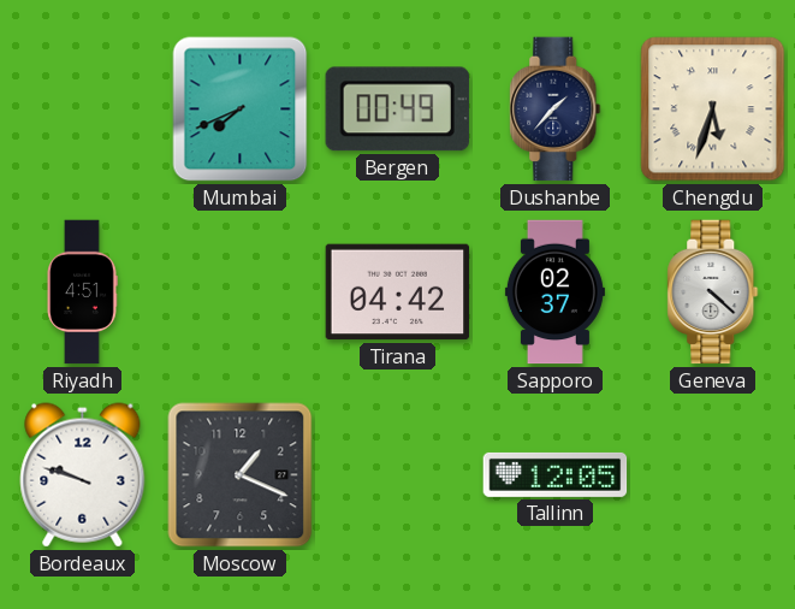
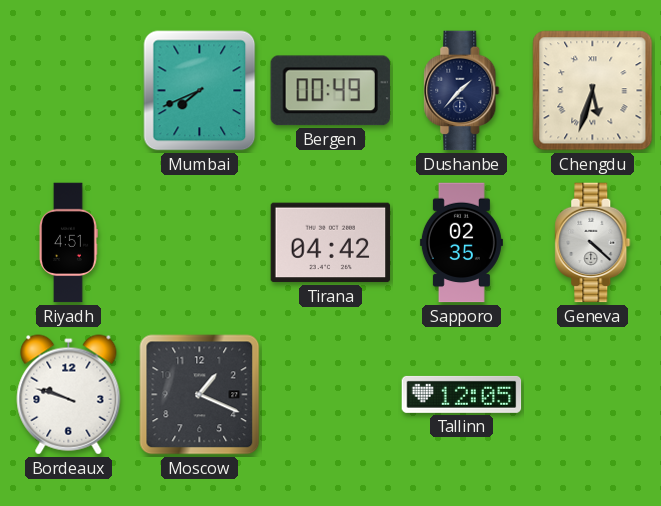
Sapporo: 02:37 -> 02:35 (461, 243)
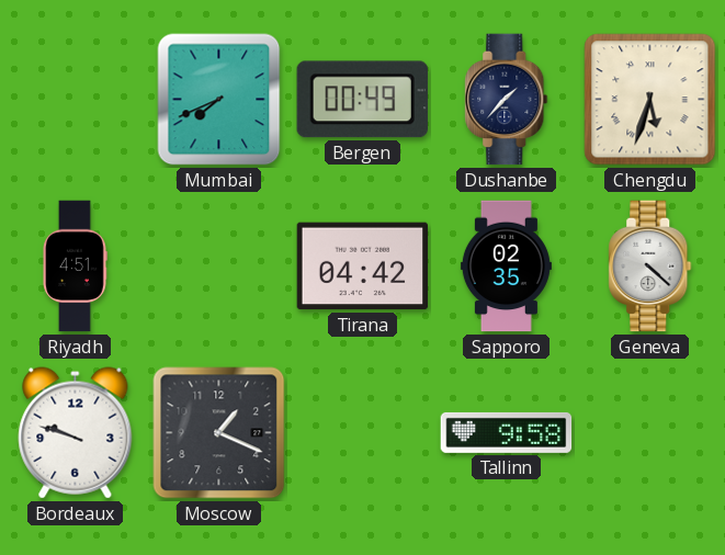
Tallinn: 12:05 -> 9:58 (507, 432)
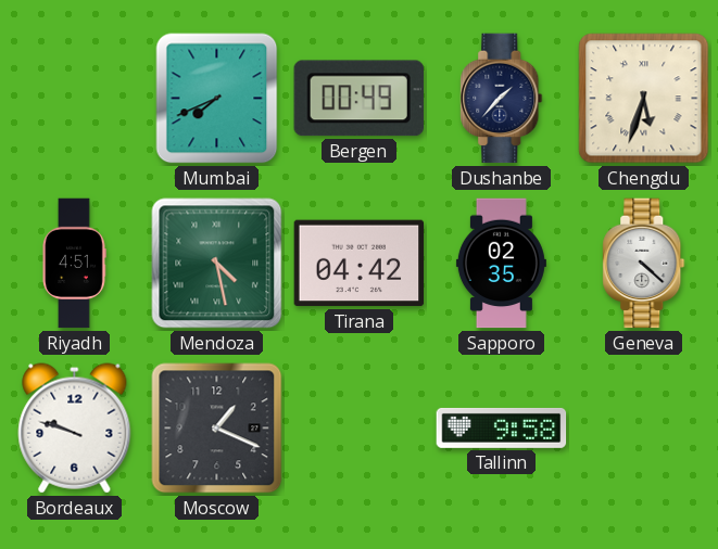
Mendoza: none -> 4:28 (217, 264)
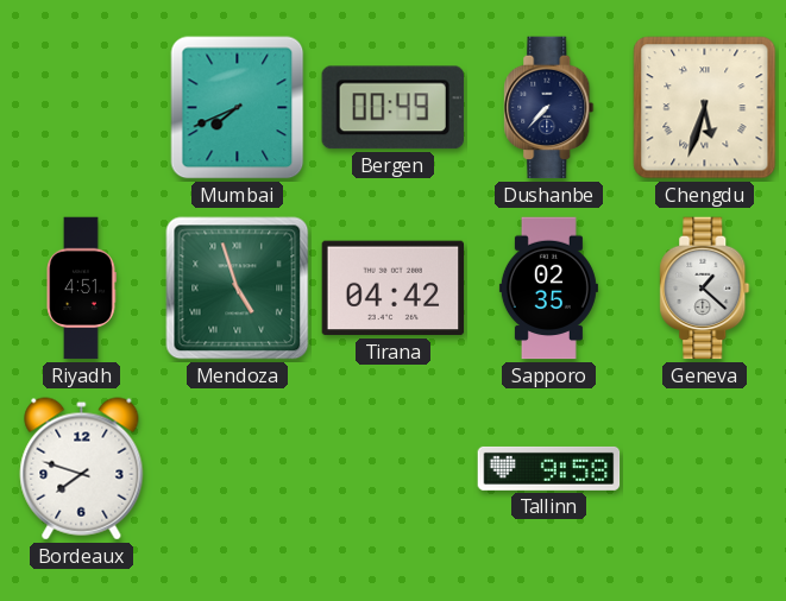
Dushanbe: 1:37 -> 7:37 (549, 108)
Mendoza: 4:28 -> 4:57 (238, 289)
Geneva: 4:22 -> 1:22 (705, 289)
Bordeaux: 9:48 -> 7:48 (82, 469)
Moscow: 1:19 -> none (217, 429)
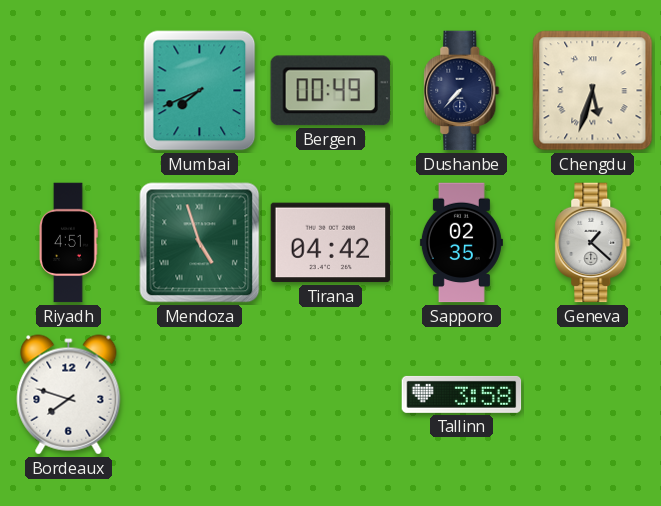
Tallinn: 9:58 -> 3:58 (462, 394)
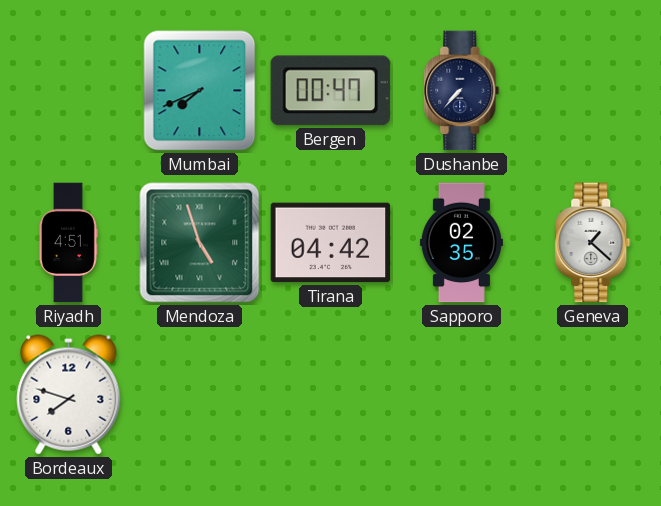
Bergen: 00:49 -> 00:47 (330, 91)
Chengdu: 5:33 -> none (593, 91)
Tallinn: 3:58 -> none (462, 394)
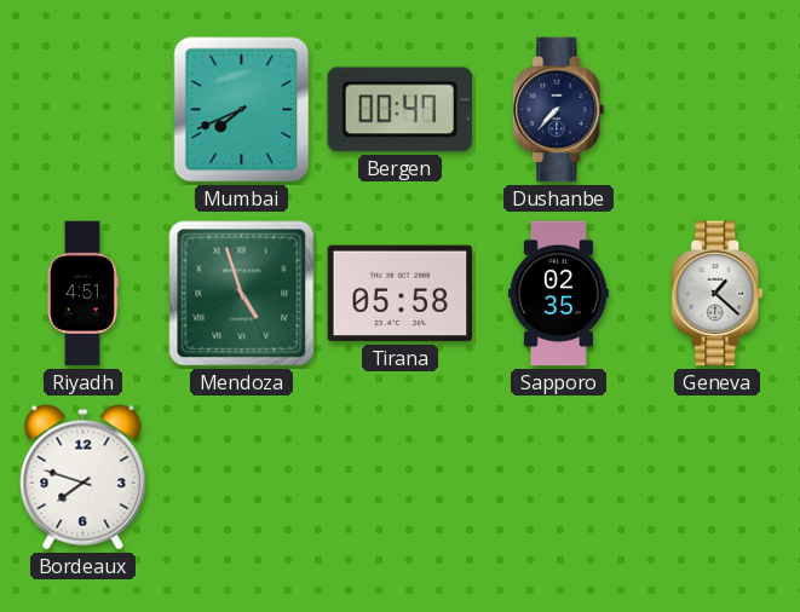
Tirana: 04:42 -> 05:58 (401, 294)
